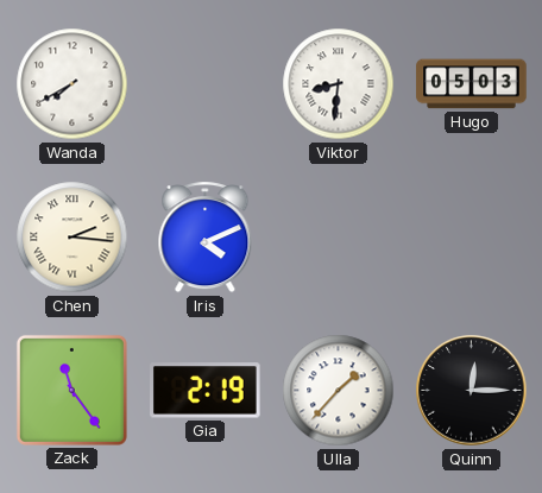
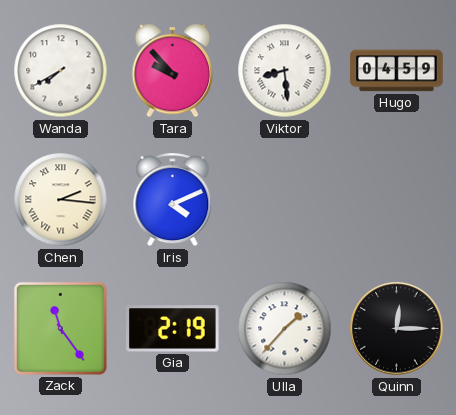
Tara: none -> 9:53 (172, 71)
Viktor: 8:31 -> 8:29 (285, 71)
Hugo: 05:03 -> 04:59 (397, 71)
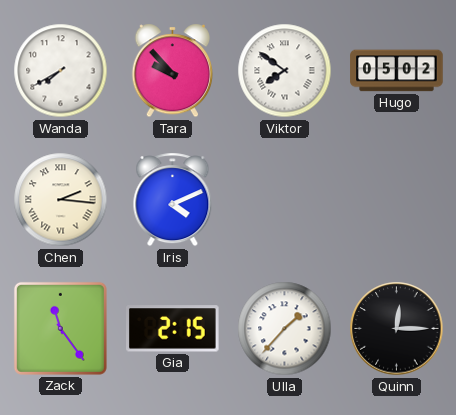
Viktor: 8:29 -> 7:51 (285, 71)
Hugo: 04:59 -> 05:02 (397, 71)
Gia: 2:19 -> 2:15 (173, 329)
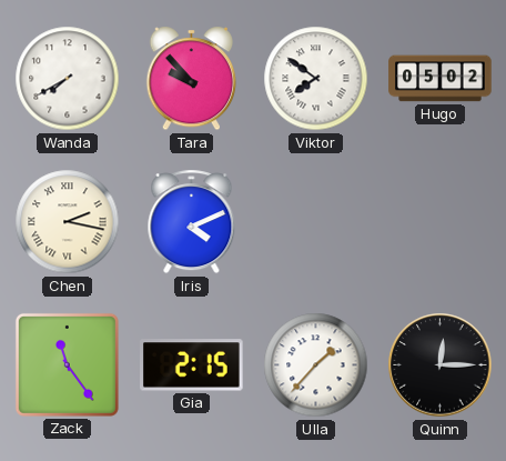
Chen: 2:16 -> 2:17 (68, 222)
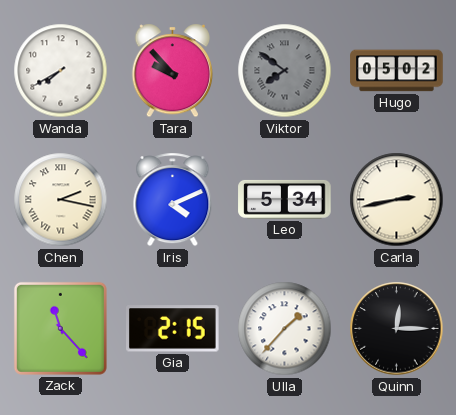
Viktor dial: white -> grey (285, 71)
Leo: none -> 5:34 (285, 199)
Carla: none -> 2:43 (397, 200)
Zack: 11:24 -> 11:23 (60, 328)
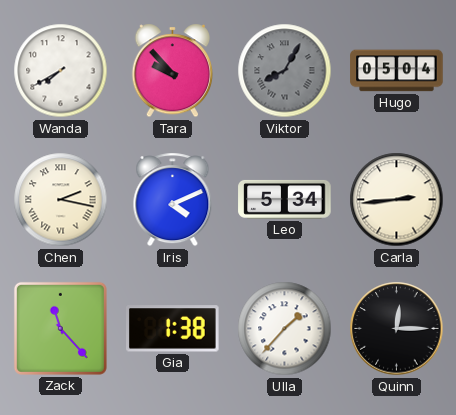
Viktor: 7:51 -> 8:05 (285, 71)
Hugo: 05:02 -> 05:04 (397, 71)
Carla: 2:43 -> 2:44 (397, 200)
Gia: 2:15 -> 1:38 (173, 329)
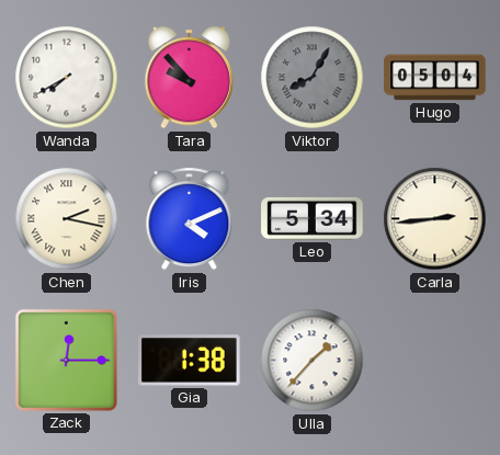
Zack: 11:23 -> 12:15 (66, 360)
Quinn: 12:15 -> none (397, 329)
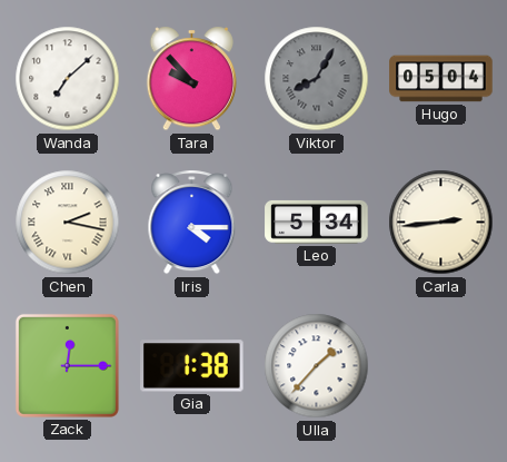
Wanda: 7:40 -> 7:08 (68, 79)
Iris: 4:11 -> 4:15 (192, 223)
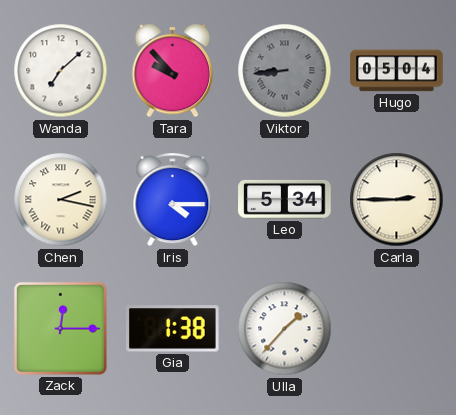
Viktor: 8:05 -> 8:44 (285, 71)
Carla: 2:44 -> 2:45 (397, 200)
